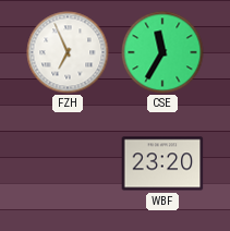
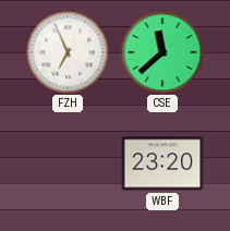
CSE: 11:35 -> 11:38 (162, 52)
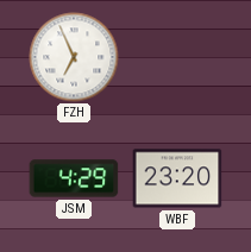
CSE: 11:38 -> none (162, 52)
JSM: none -> 4:29 (74, 178)
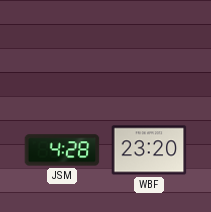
FZH: 6:56 -> none (74, 57)
JSM: 4:29 -> 4:28 (62, 150)
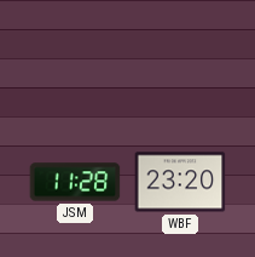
JSM: 4:28 -> 11:28 (75, 182)
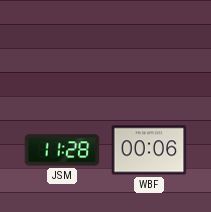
WBF: 23:20 -> 00:06 (149, 150)
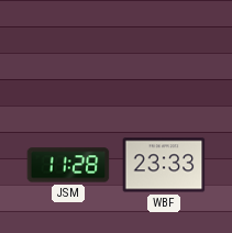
WBF: 00:06 -> 23:33 (164, 165)
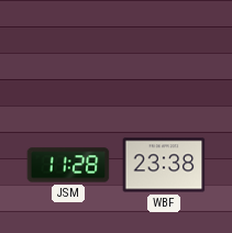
WBF: 23:33 -> 23:38 (164, 165)
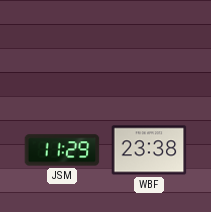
JSM: 11:28 -> 11:29 (62, 150)
